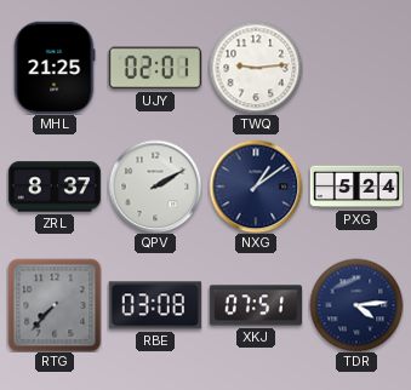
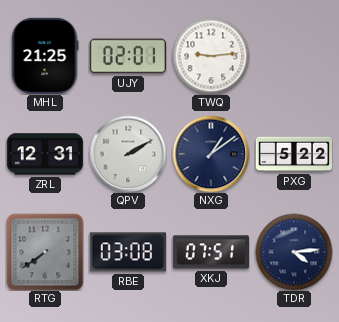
ZRL: 8:37 -> 12:31 (44, 154)
PXG: 5:24 -> 5:22 (293, 154)
RTG: 7:37 -> 7:39 (45, 252)
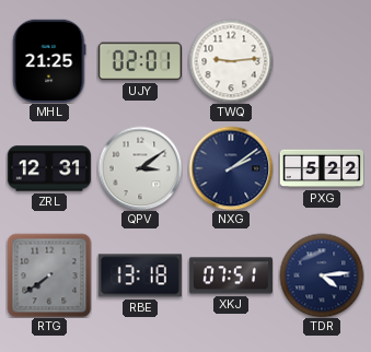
QPV: 2:10 -> 3:09 (140, 168)
NXG: 1:09 -> 2:09 (231, 168)
RBE: 03:08 -> 13:18 (140, 275)
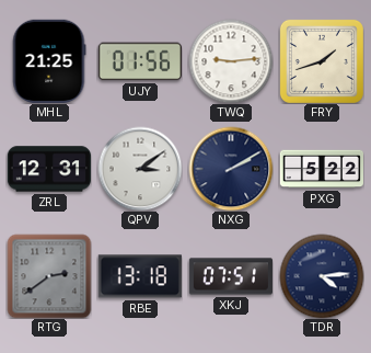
UJY: 02:01 -> 01:56 (140, 61)
FRY: none -> 1:42 (322, 61)
NXG: 2:09 -> 2:10 (231, 169)
RTG: 7:39 -> 2:39 (49, 276)
